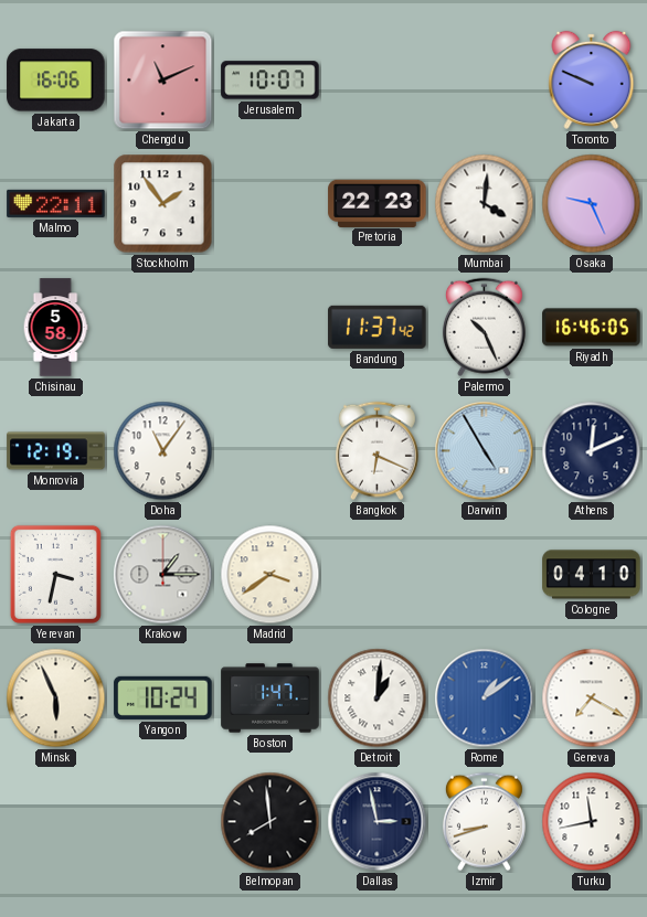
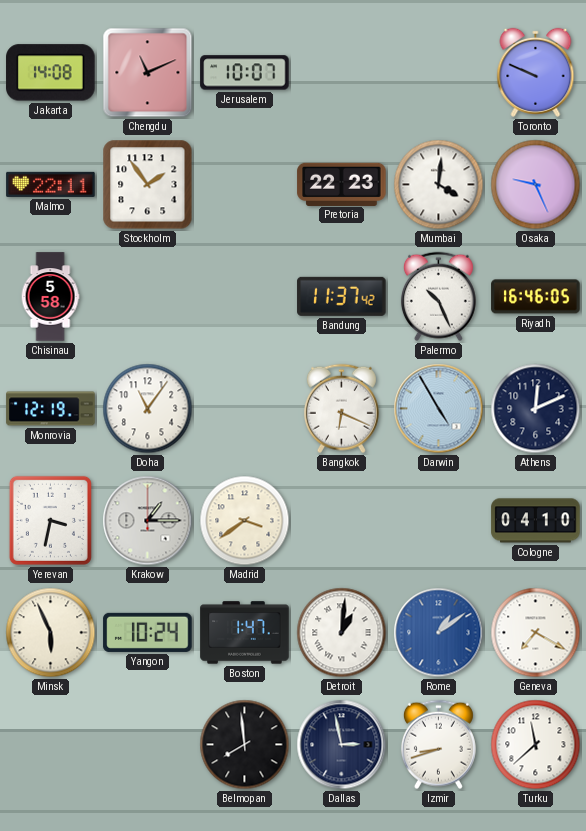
Jakarta: 16:06 -> 14:08 (51, 73)
Turku: 11:43 -> 11:38 (536, 745)
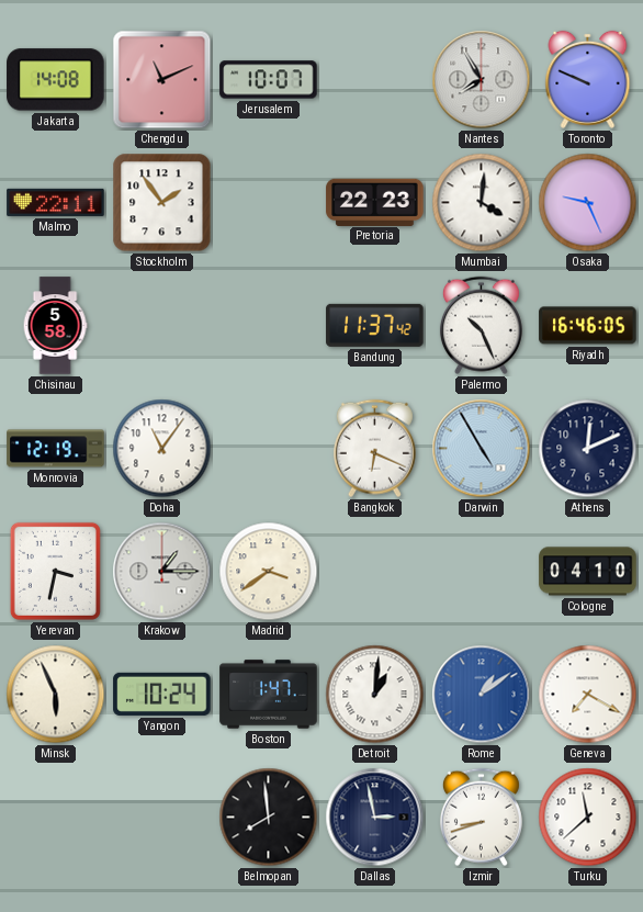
Nantes: none -> 7:55 (482, 80)
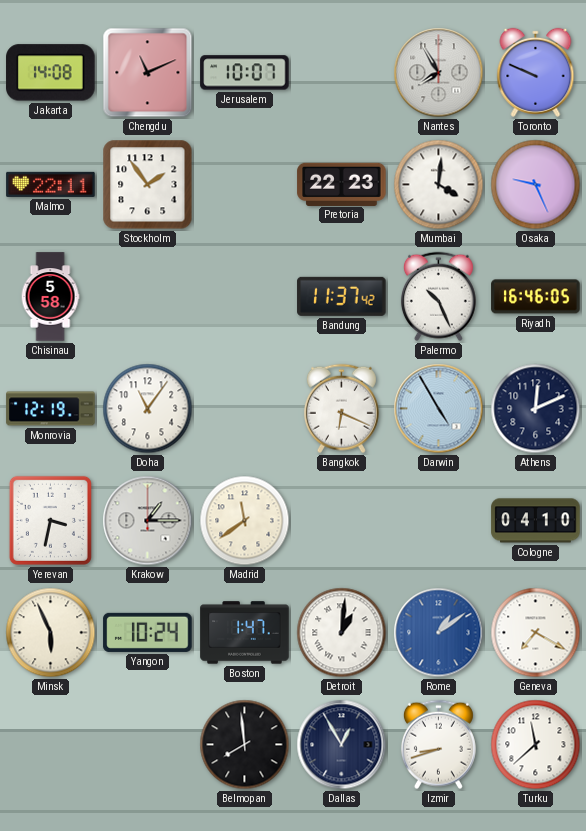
Madrid: 3:39 -> 11:39 (245, 521)
Dallas: 2:58 -> 12:55 (342, 745)
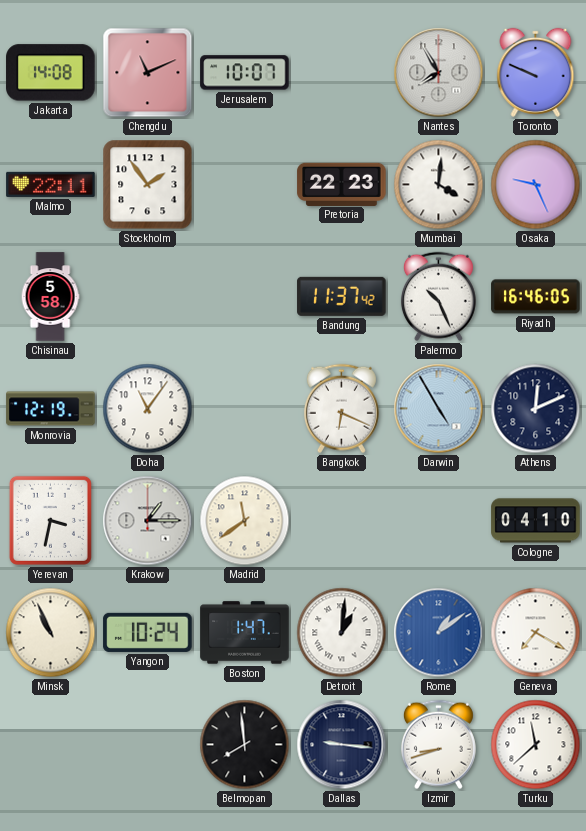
Minsk: 5:56 -> 10:56 (51, 633)
Dallas: 12:55 -> 9:16 (342, 745)
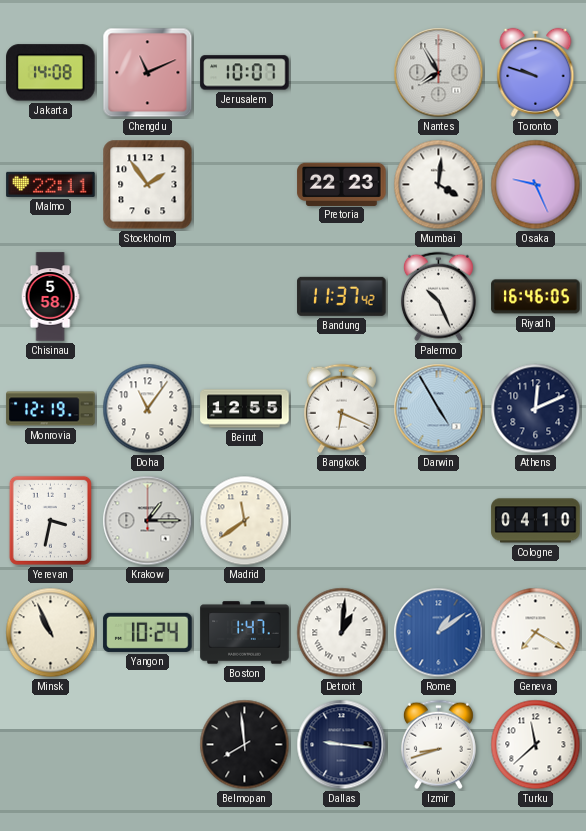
Toronto: 9:49 -> 9:48 (536, 72)
Beirut: none -> 12:55 (245, 409)
